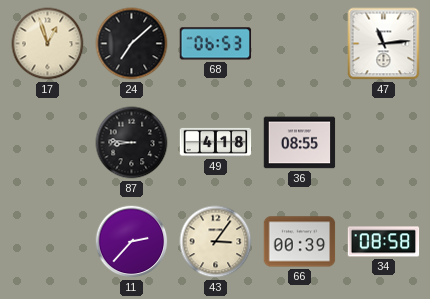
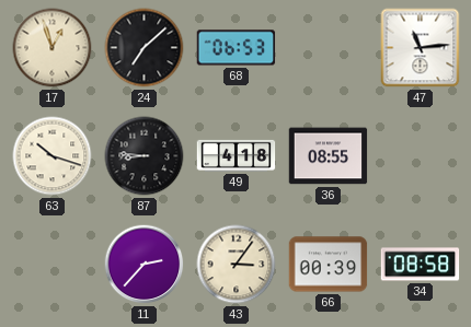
63: none -> 10:18 (53, 156)
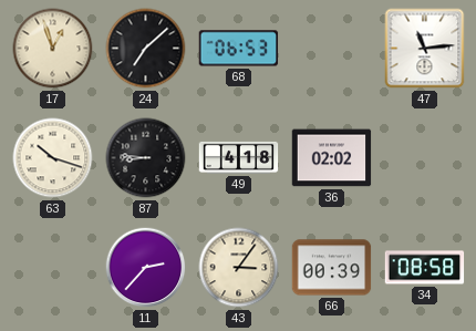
36: 08:55 -> 02:02 (332, 158)
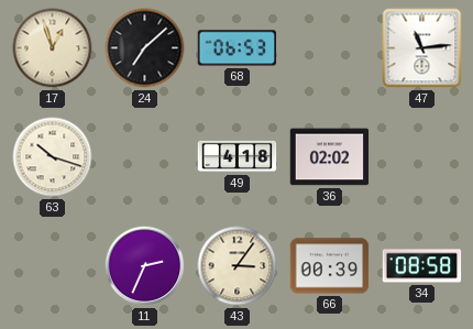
87: 8:46 -> none (146, 158)
11: 2:37 -> 2:34 (145, 266)
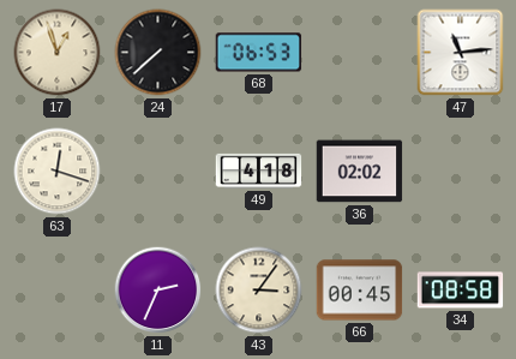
24: 7:08 -> 7:38 (158, 53)
63: 10:18 -> 12:18 (58, 172)
66: 00:39 -> 00:45 (360, 291)
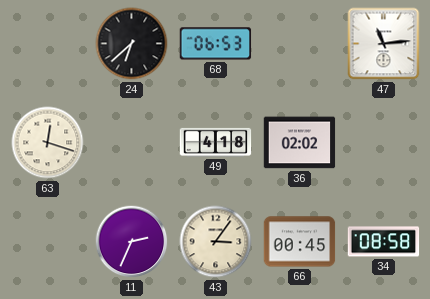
17: 12:57 -> none (58, 53)
24: 7:38 -> 6:38 (132, 44)
